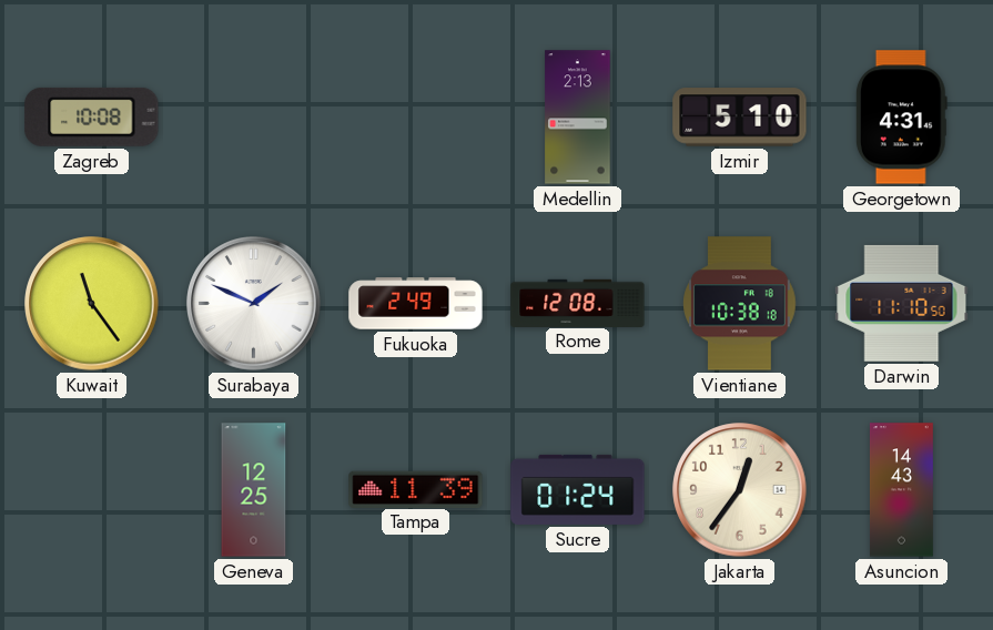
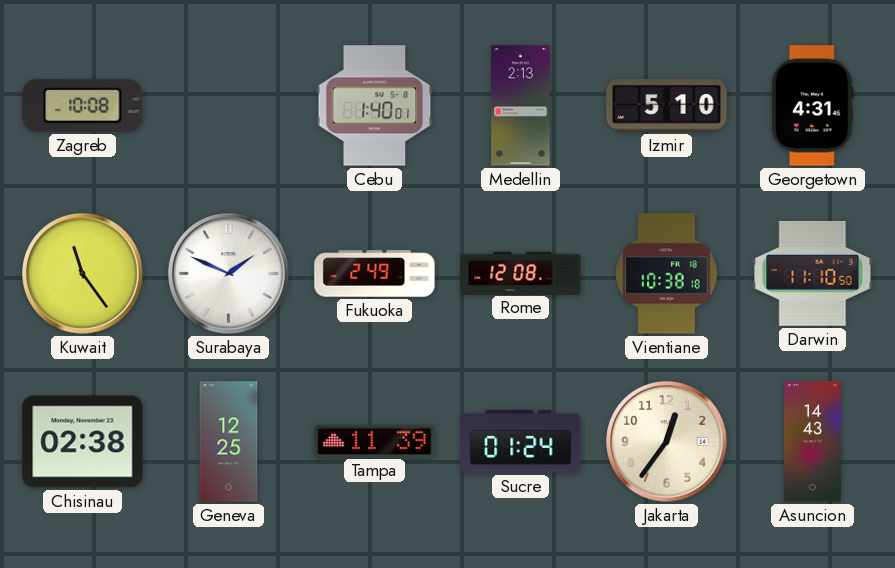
Cebu: none -> 1:40 (375, 106)
Chisinau: none -> 02:38 (83, 442)
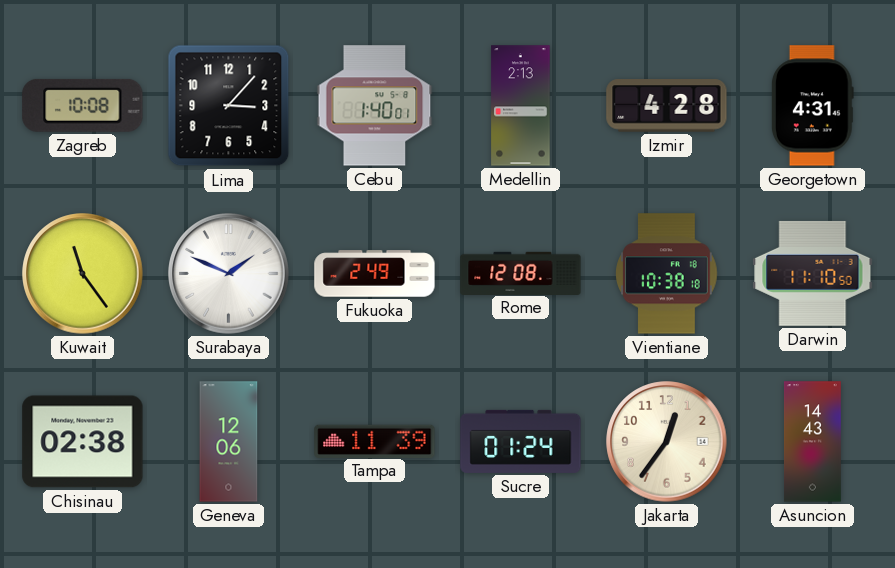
Lima: none -> 3:07 (229, 106)
Izmir: 5:10 -> 4:28 (667, 106)
Geneva: 12:25 -> 12:06 (229, 442)
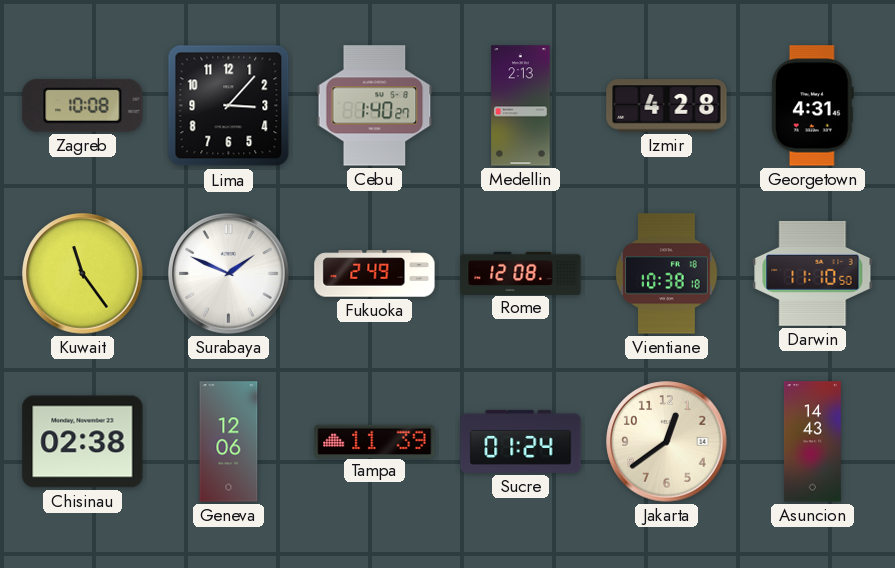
Cebu: 1:40:01 -> 1:40:27 (375, 106)
Jakarta: 12:36 -> 12:39 (667, 442)
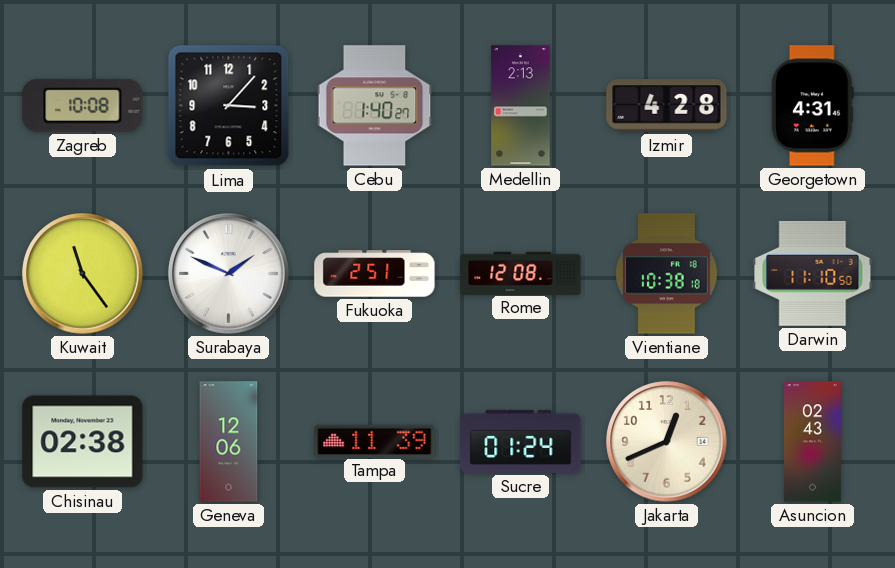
Fukuoka: 2:49 -> 2:51 (375, 274)
Jakarta: 12:39 -> 12:41 (667, 442)
Asuncion: 14:43 -> 02:43 (812, 442)
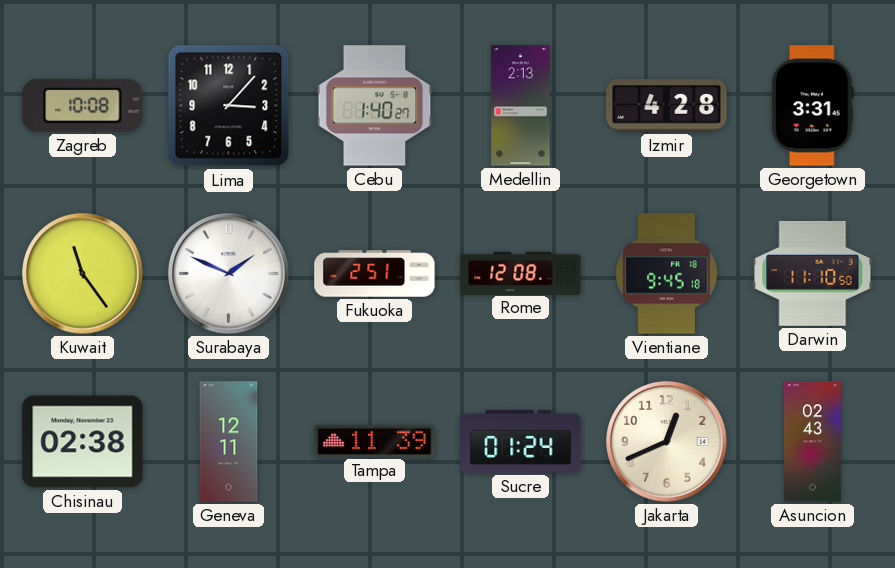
Georgetown: 4:31 -> 3:31 (812, 106)
Vientiane: 10:38 -> 9:45 (667, 274)
Geneva: 12:06 -> 12:11 (229, 442)
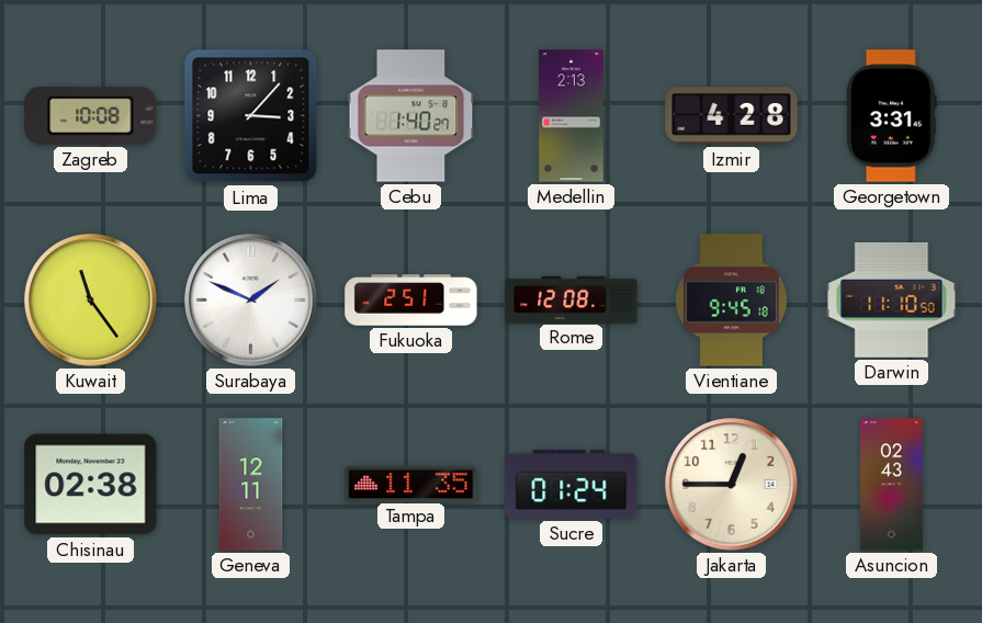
Tampa: 11:39 -> 11:35 (411, 484)
Jakarta: 12:41 -> 12:45 (732, 485)
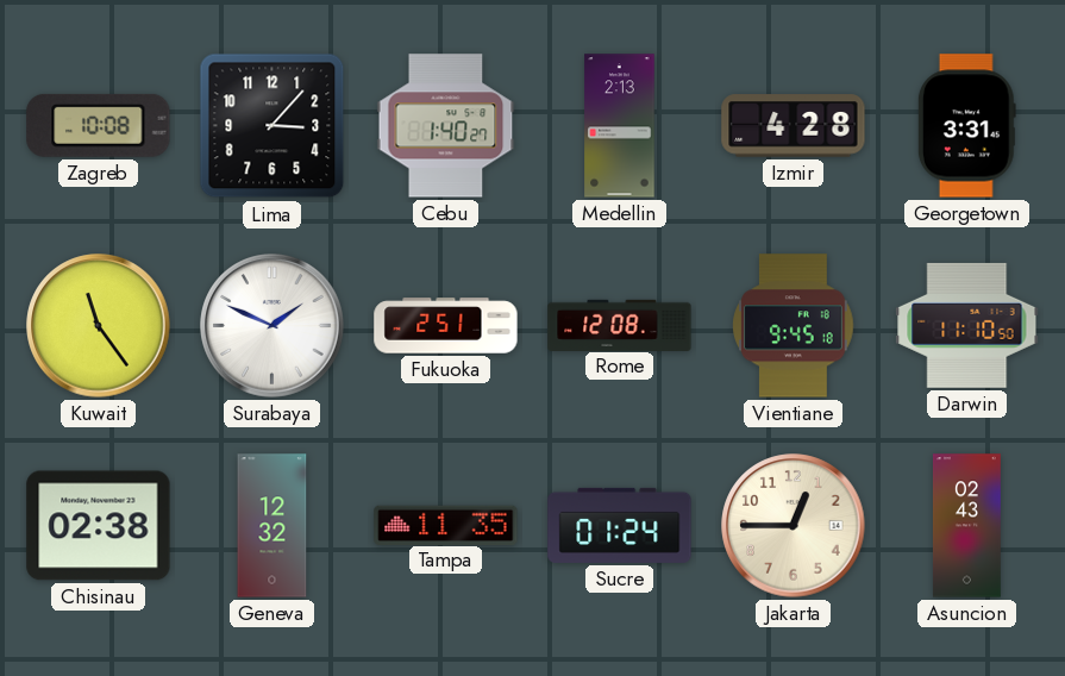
Geneva: 12:11 -> 12:32 (272, 526)
